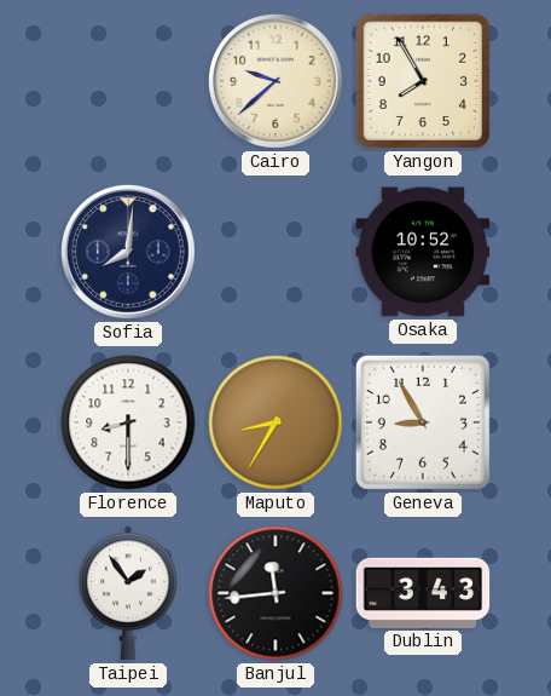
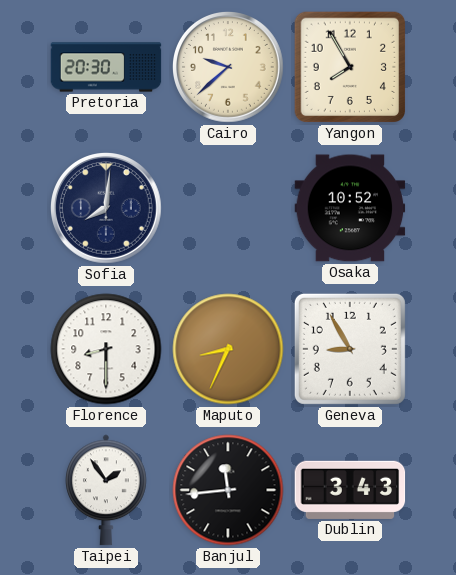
Pretoria: none -> 20:30 (106, 67)
Maputo: 8:35 -> 8:34 (228, 349)
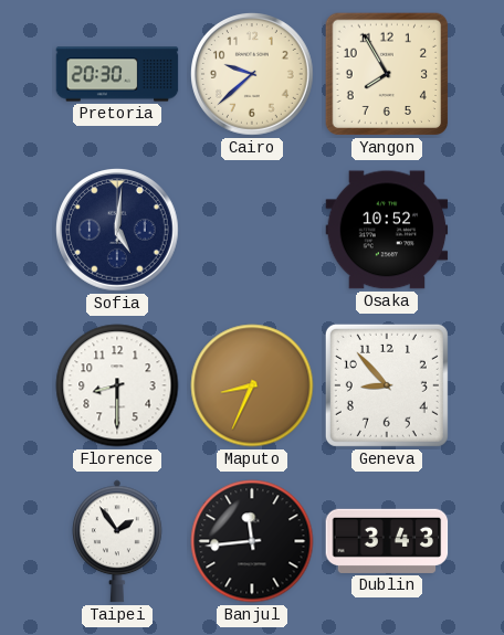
Sofia: 8:01 -> 5:01 (118, 231)
Geneva: 8:55 -> 8:53 (387, 385)
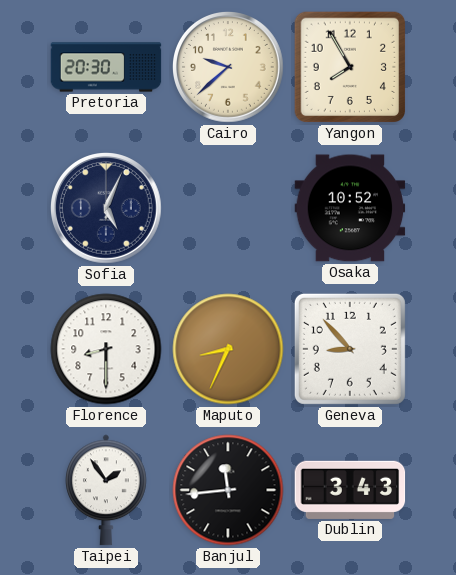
Sofia: 5:01 -> 5:04 (107, 209)
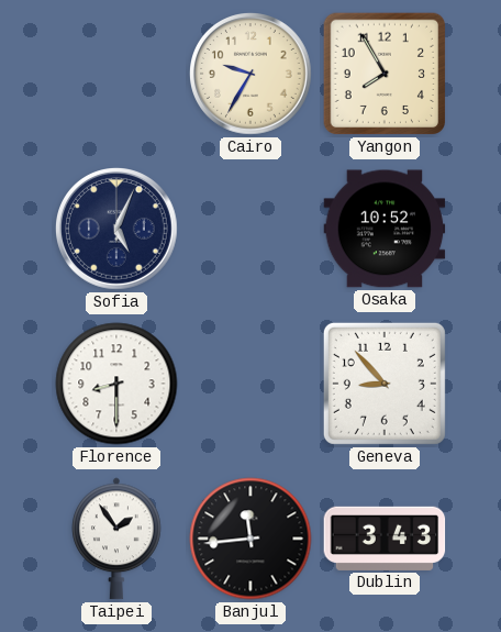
Pretoria: 20:30 -> none (106, 67)
Cairo: 9:38 -> 9:35 (252, 75)
Maputo: 8:34 -> none (228, 349)
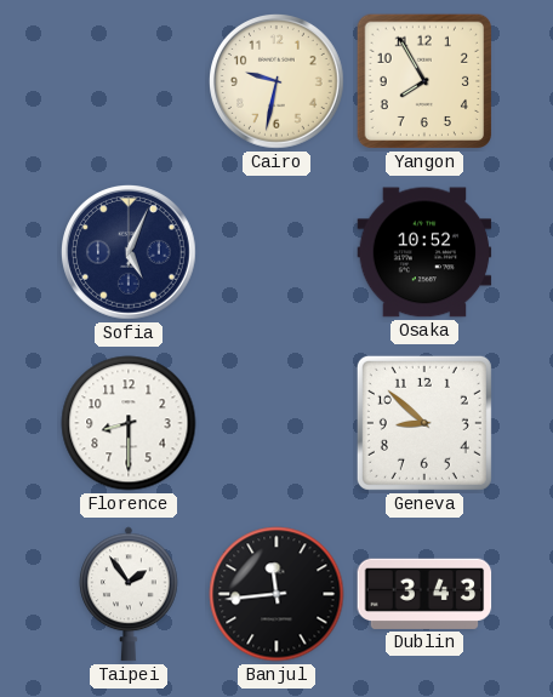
Cairo: 9:35 -> 9:32 (278, 82)
Geneva: 8:53 -> 8:52 (424, 423)
